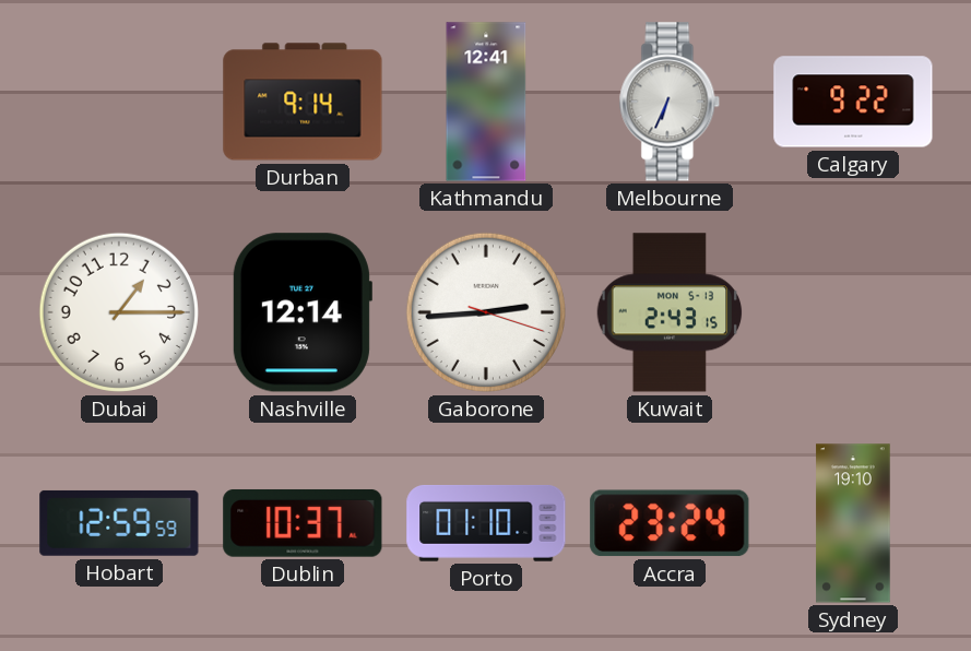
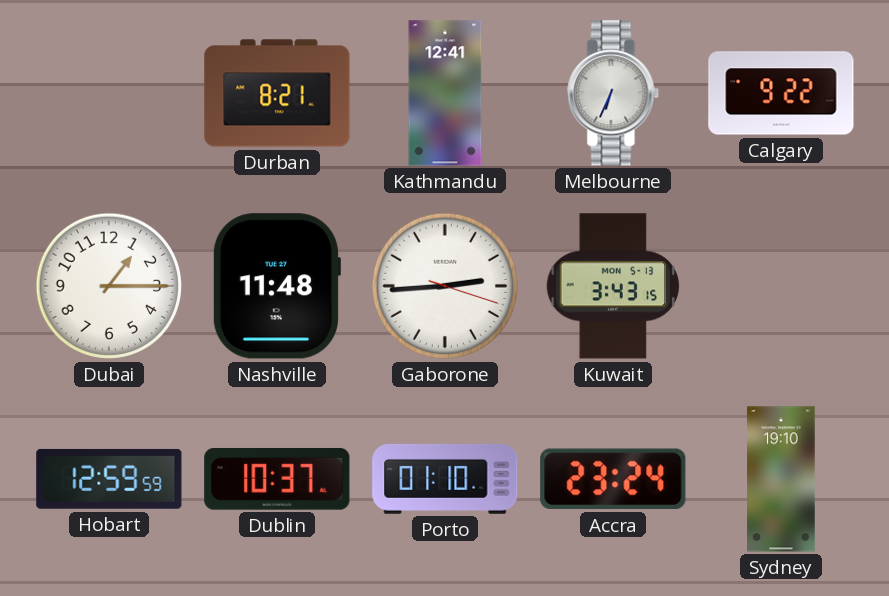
Durban: 9:14 -> 8:21 (277, 93)
Nashville: 12:14 -> 11:48 (276, 286)
Kuwait: 2:43 -> 3:43 (613, 286)
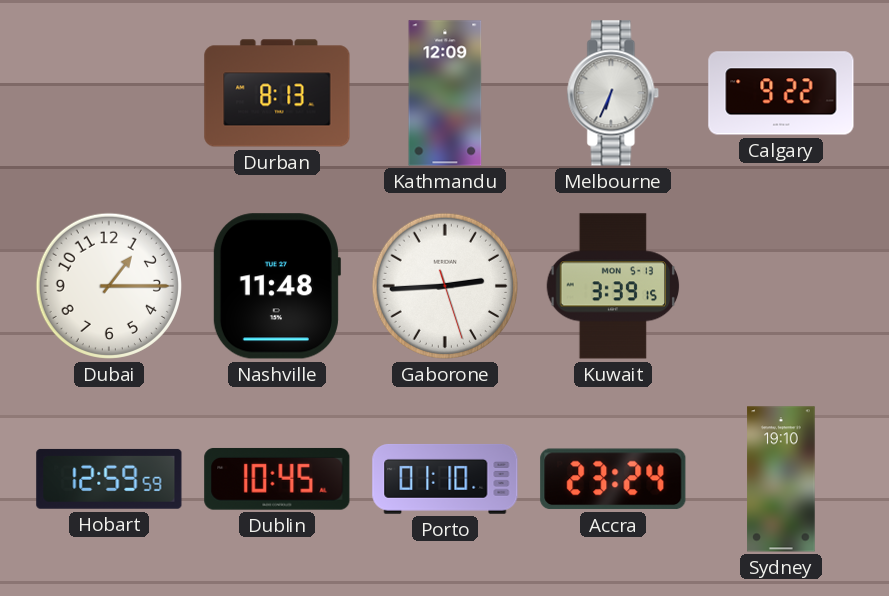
Durban: 8:21 -> 8:13 (277, 93)
Kathmandu: 12:41 -> 12:09 (445, 93)
Gaborone: 2:44:18 -> 2:44:27 (445, 286)
Kuwait: 3:43 -> 3:39 (613, 286)
Dublin: 10:37 -> 10:45 (277, 479)
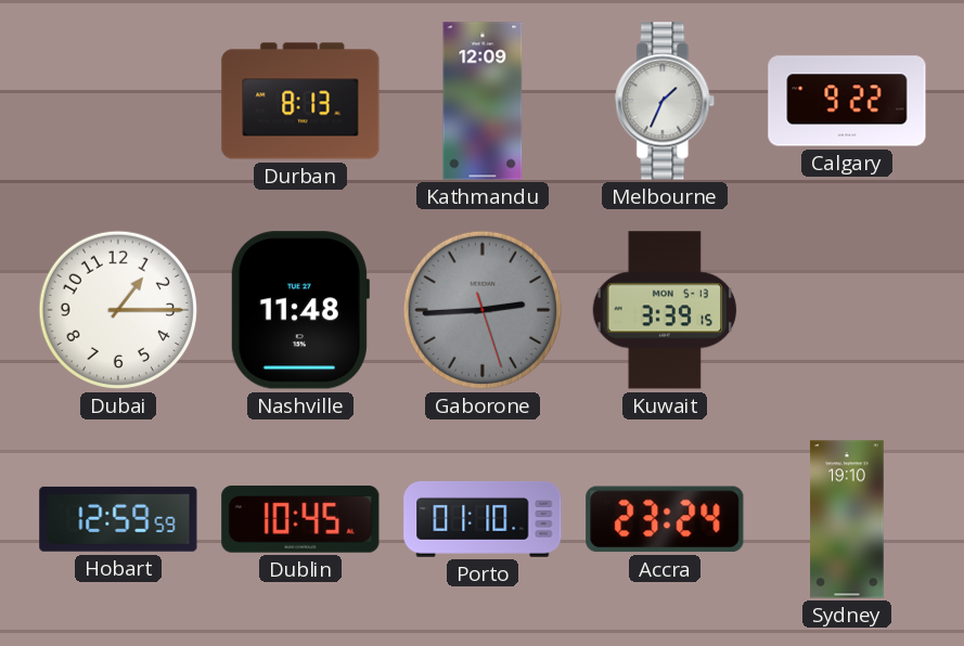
Melbourne: 6:34 -> 1:34 (665, 101)
Gaborone dial: white -> grey (483, 310)
